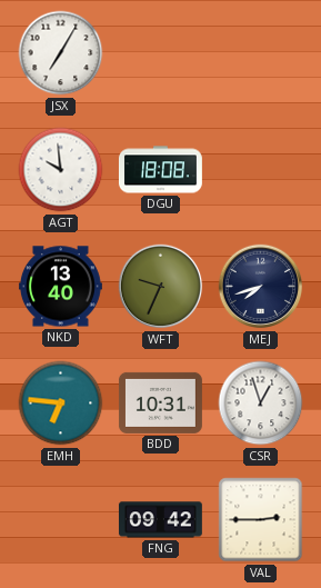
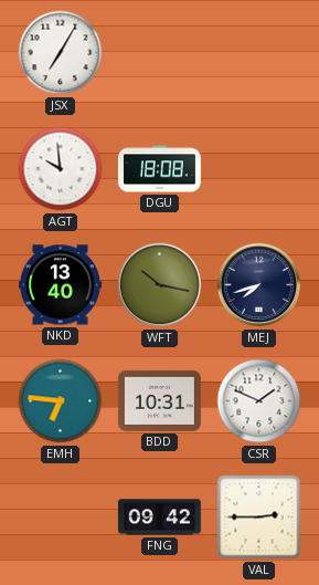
WFT: 9:34 -> 10:17 (160, 285)
CSR: 12:57 -> 1:49 (259, 401)
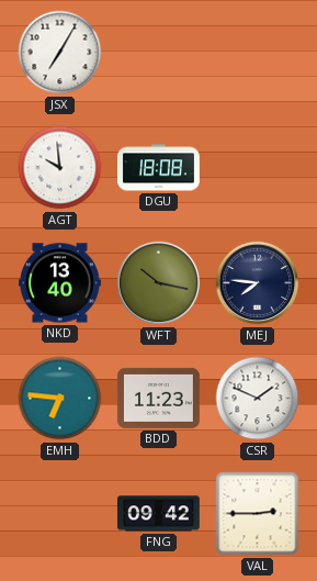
MEJ: 7:42 -> 7:46 (258, 283)
BDD: 10:31 -> 11:23 (158, 398)
